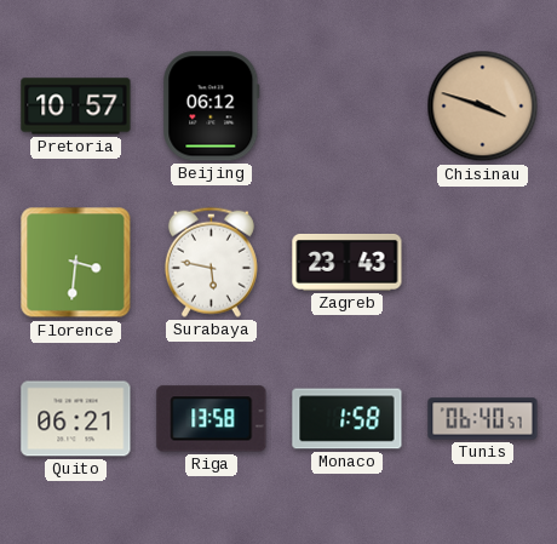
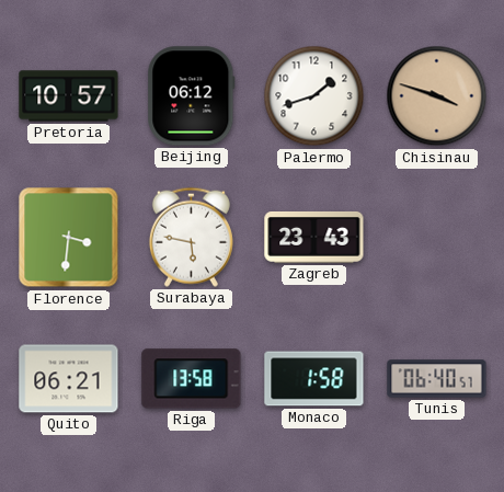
Palermo: none -> 1:42 (314, 96)
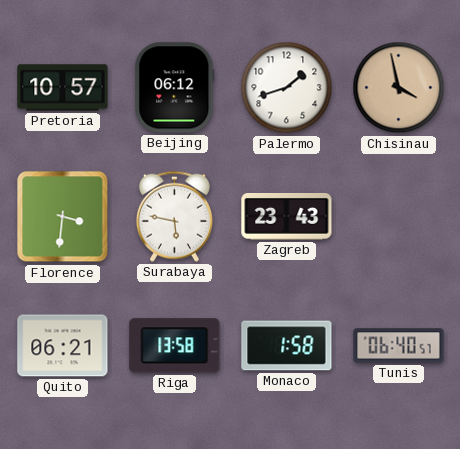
Chisinau: 3:48 -> 3:58 (399, 88)
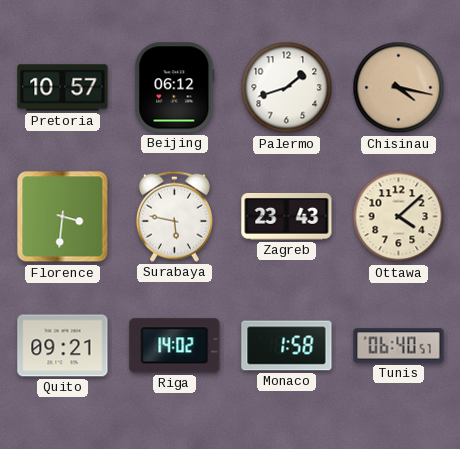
Chisinau: 3:58 -> 4:17 (399, 88)
Ottawa: none -> 4:08 (399, 217)
Quito: 06:21 -> 09:21 (63, 346)
Riga: 13:58 -> 14:02 (175, 346)
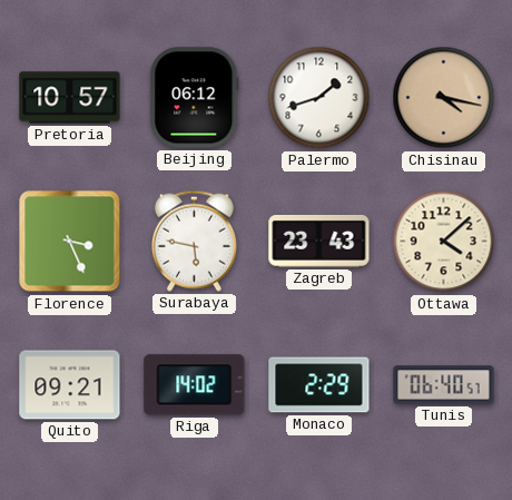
Florence: 3:31 -> 3:26 (70, 242)
Monaco: 1:58 -> 2:29 (319, 385)
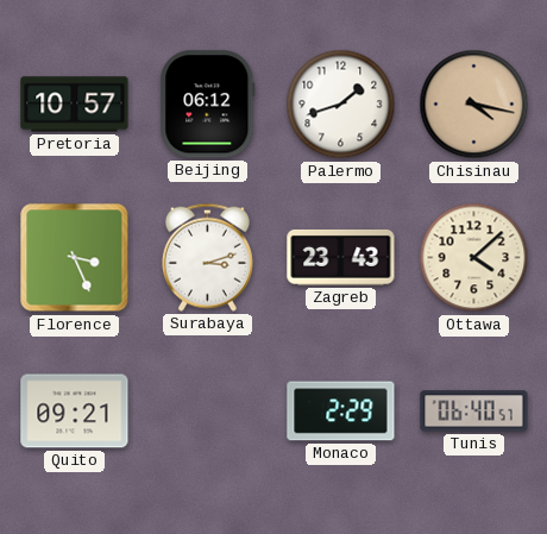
Surabaya: 5:47 -> 3:12 (207, 257)
Riga: 14:02 -> none (195, 385)
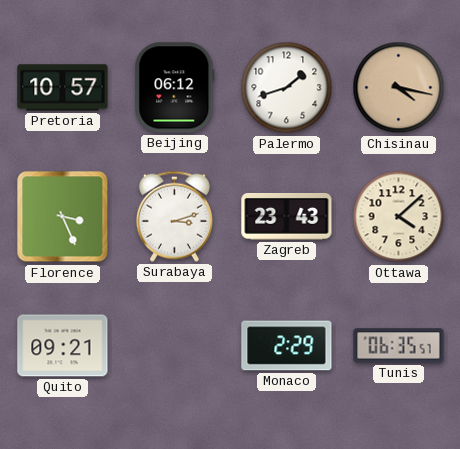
Tunis: 06:40 -> 06:35 (399, 346)
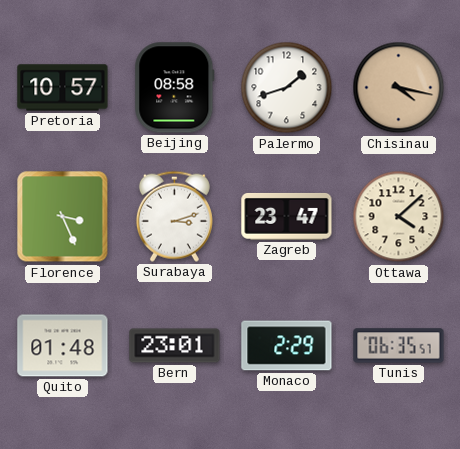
Beijing: 06:12 -> 08:58 (175, 88)
Zagreb: 23:43 -> 23:47 (287, 216)
Quito: 09:21 -> 01:48 (63, 346)
Bern: none -> 23:01 (175, 346)
